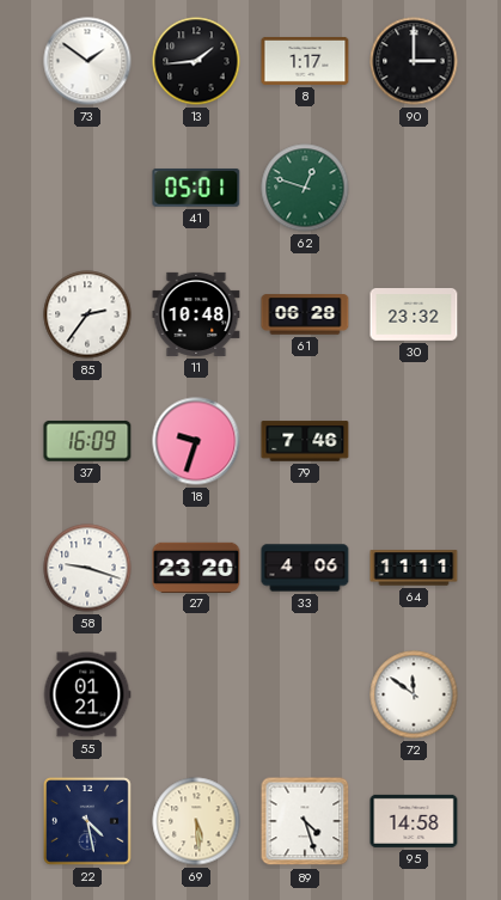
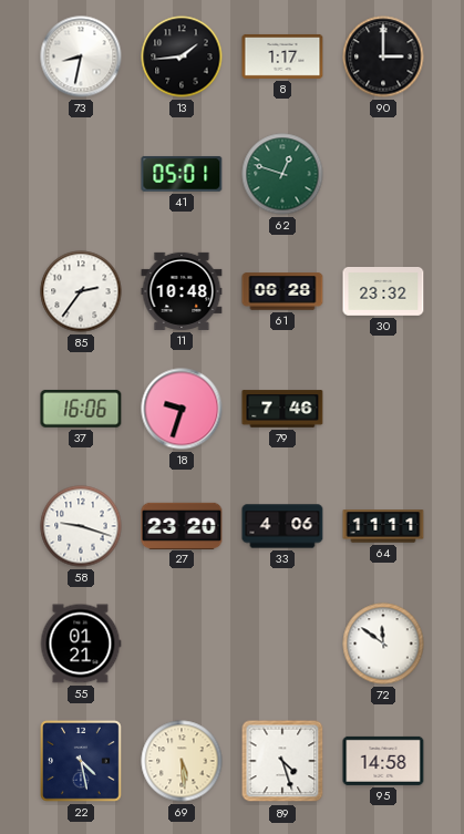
73: 1:51 -> 8:32 (81, 56)
37: 16:09 -> 16:06 (81, 409)
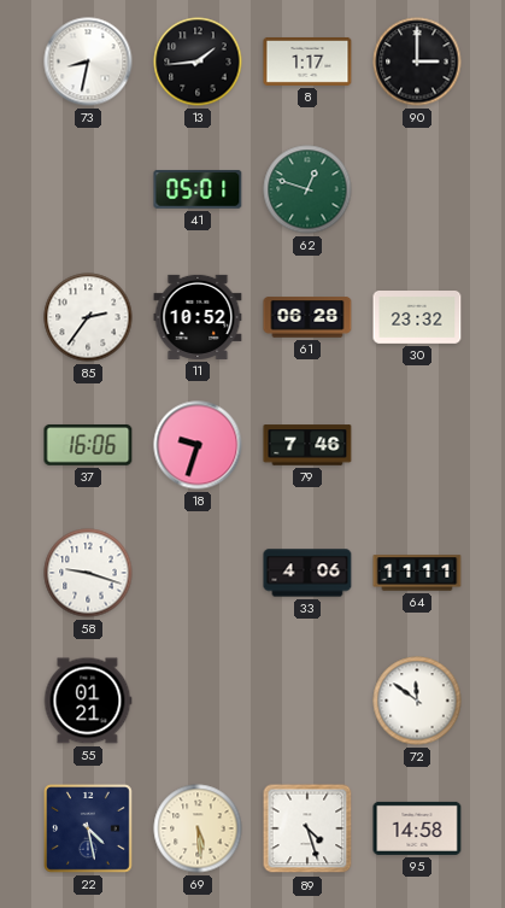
11: 10:48 -> 10:52 (198, 317)
27: 23:20 -> none (182, 525)
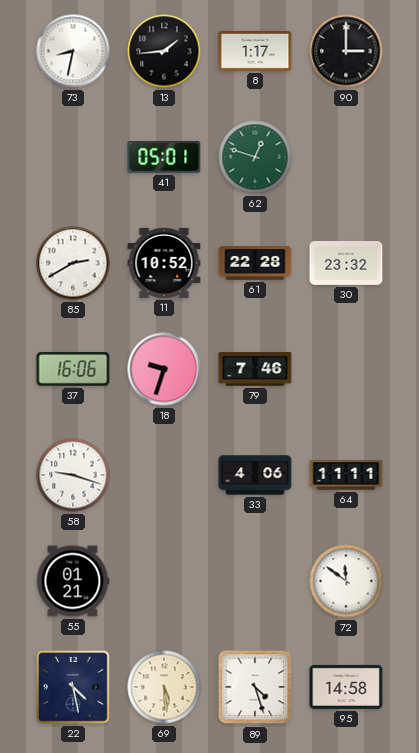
85: 2:36 -> 2:40 (73, 263)
61: 06:28 -> 22:28 (255, 263)
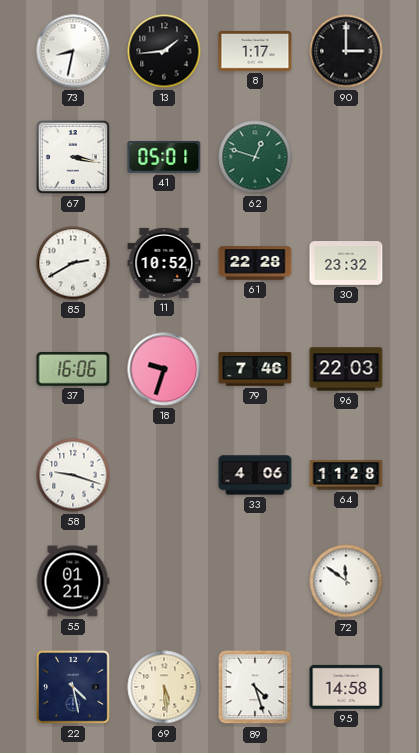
67: none -> 3:17 (74, 158)
96: none -> 22:03 (346, 369)
64: 11:11 -> 11:28 (346, 475)
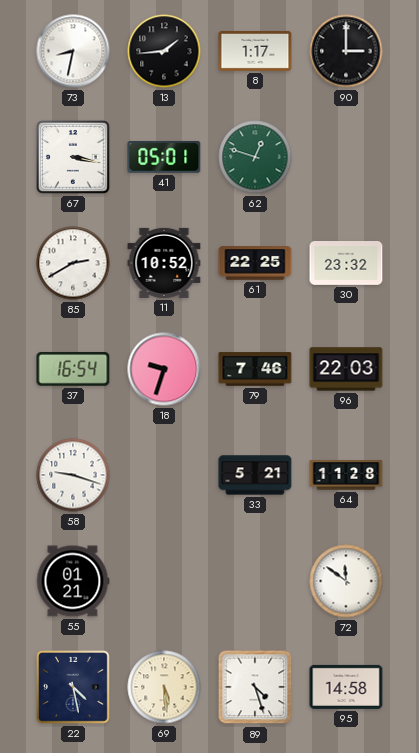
61: 22:28 -> 22:25 (255, 263)
37: 16:06 -> 16:54 (73, 369)
33: 4:06 -> 5:21 (255, 475)
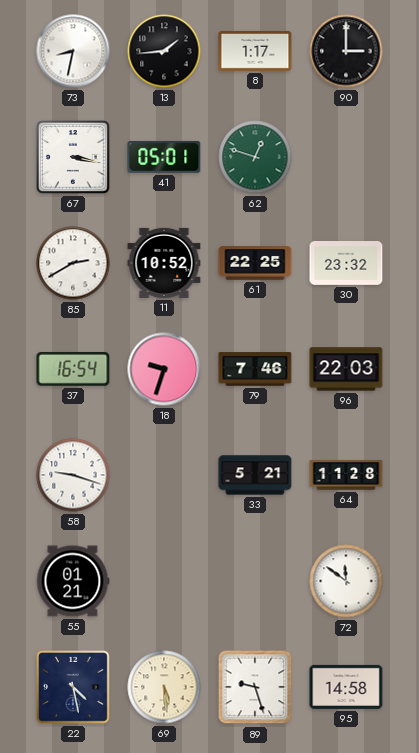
89: 4:27 -> 9:27 (255, 687)
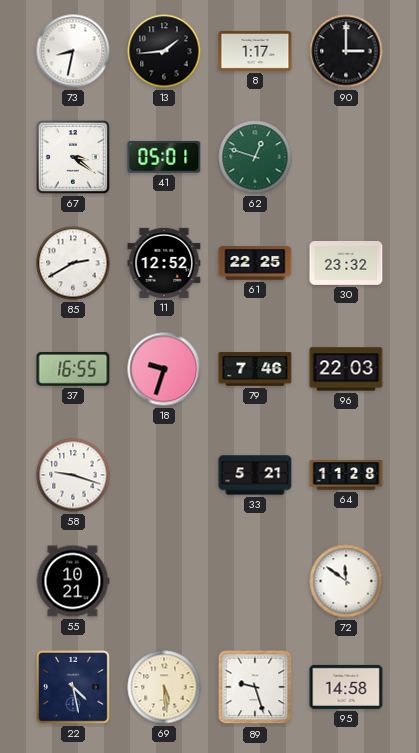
67: 3:17 -> 3:21 (74, 158)
11: 10:52 -> 12:52 (164, 263)
37: 16:54 -> 16:55 (73, 369)
55: 01:21 -> 10:21 (73, 581)
